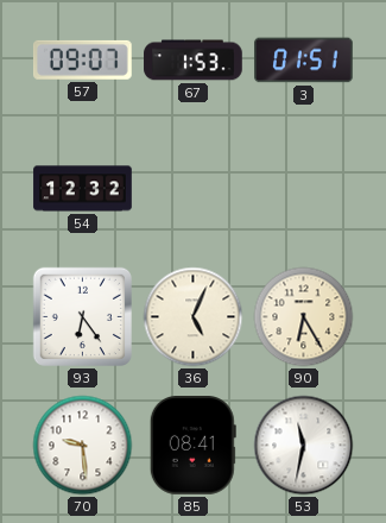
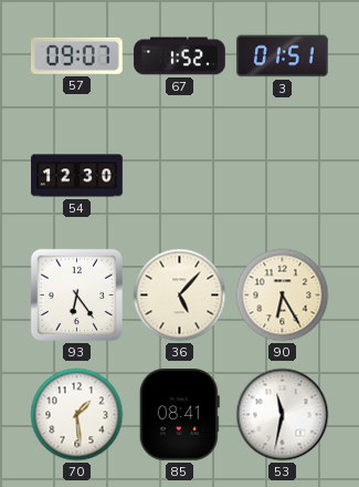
67: 1:53 -> 1:52 (180, 56)
54: 12:32 -> 12:30 (77, 176)
36: 5:04 -> 5:07 (180, 296)
70: 9:29 -> 1:29 (77, 415)
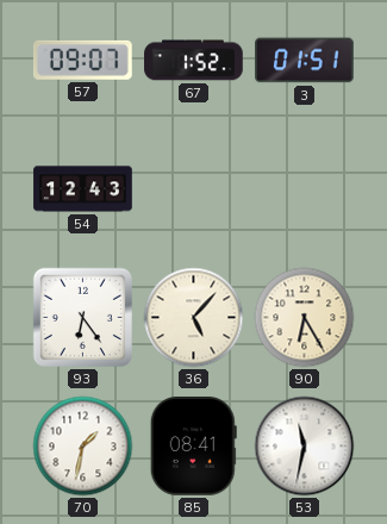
54: 12:30 -> 12:43 (83, 189)
70: 1:29 -> 1:32 (83, 447)
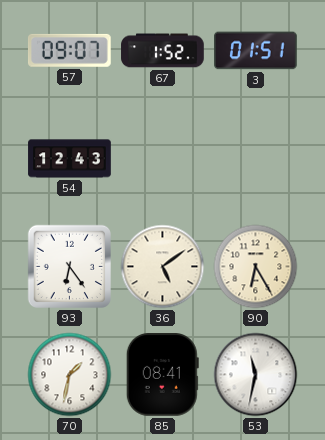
36: 5:07 -> 5:09 (163, 267)
